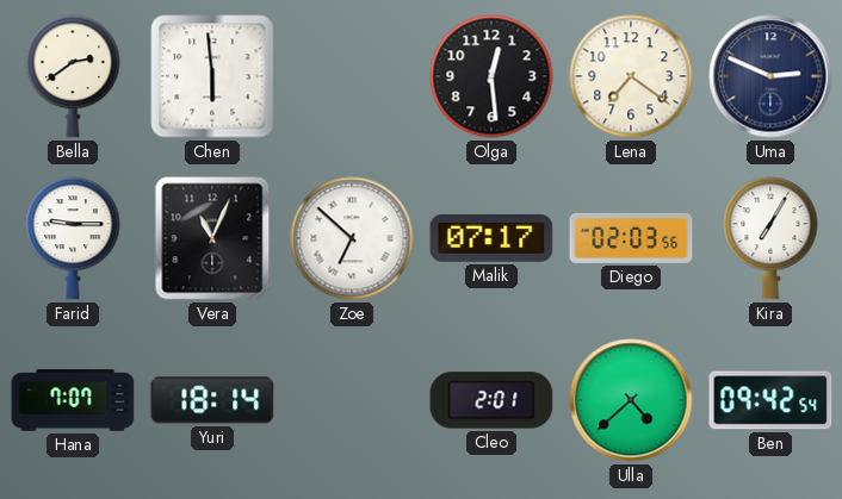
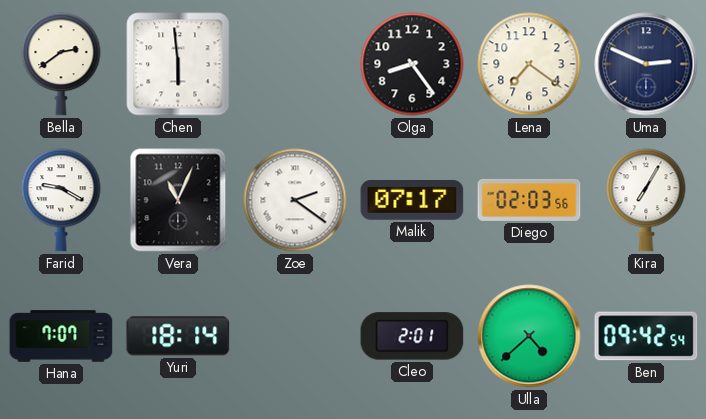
Olga: 12:29 -> 8:24 (412, 64)
Farid: 9:15 -> 9:20 (61, 200)
Zoe: 6:52 -> 2:21 (295, 200)
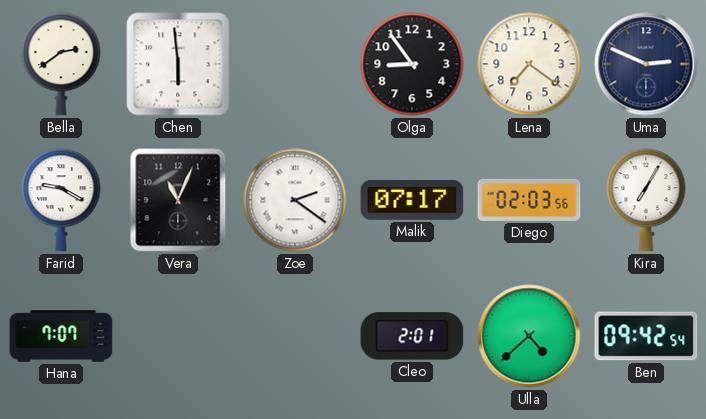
Olga: 8:24 -> 8:54 (412, 64)
Yuri: 18:14 -> none (178, 336)
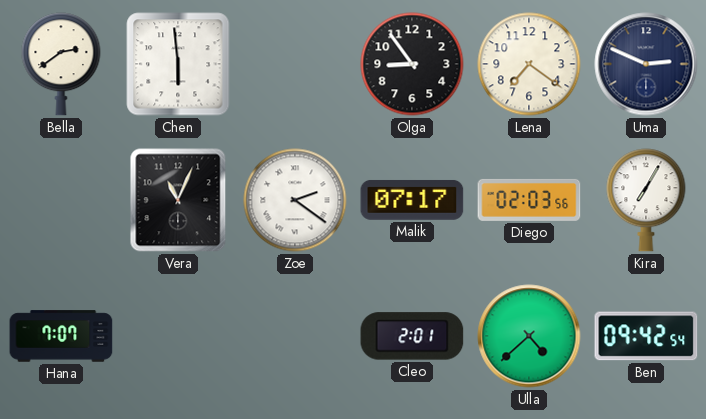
Farid: 9:20 -> none (61, 200)
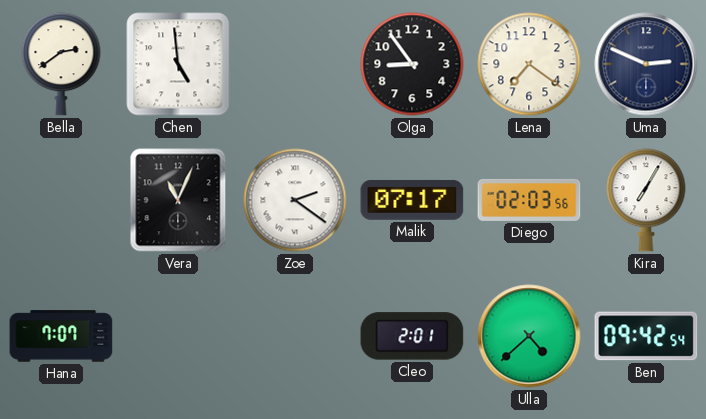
Chen: 5:59 -> 4:59 (178, 64)
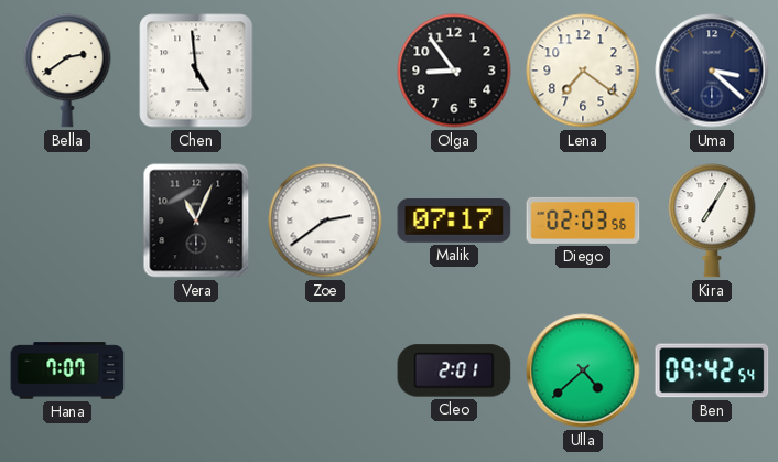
Uma: 2:49 -> 3:22 (712, 71)
Zoe: 2:21 -> 2:39 (325, 221)
